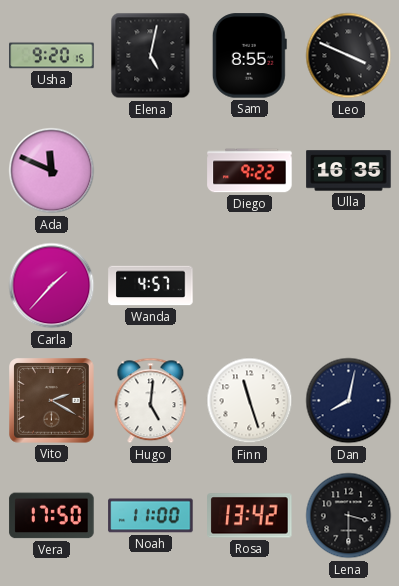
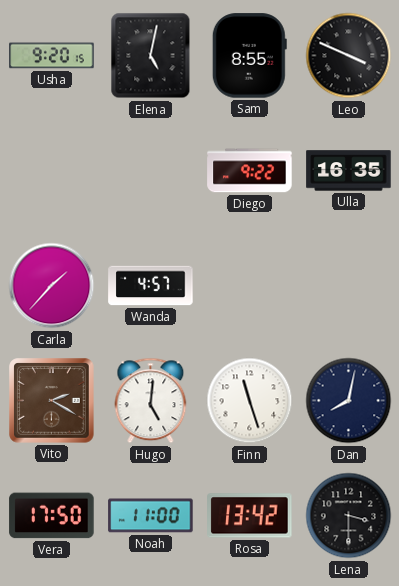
Ada: 11:49 -> none (52, 171)
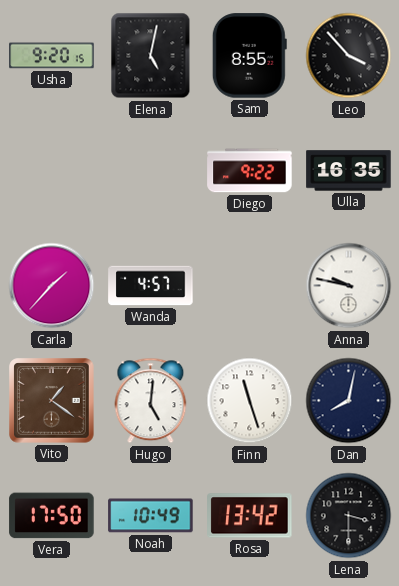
Leo: 3:49 -> 3:53 (349, 56)
Anna: none -> 9:47 (349, 286)
Vito: 2:20 -> 1:21 (52, 401)
Noah: 11:00 -> 10:49 (151, 516)
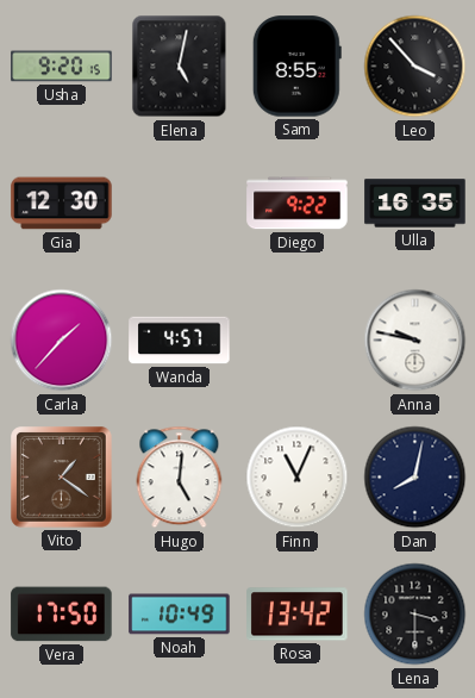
Gia: none -> 12:30 (62, 204)
Finn: 11:27 -> 11:04 (298, 478)
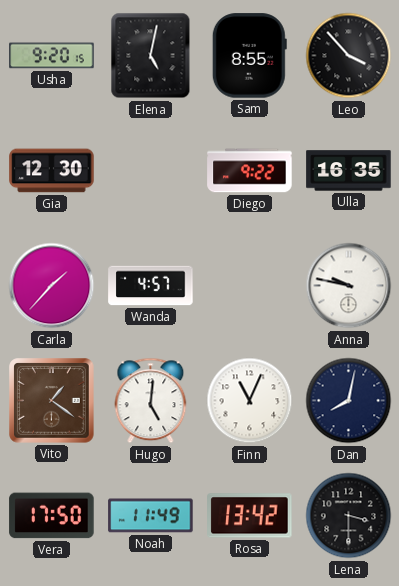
Noah: 10:49 -> 11:49 (151, 516)
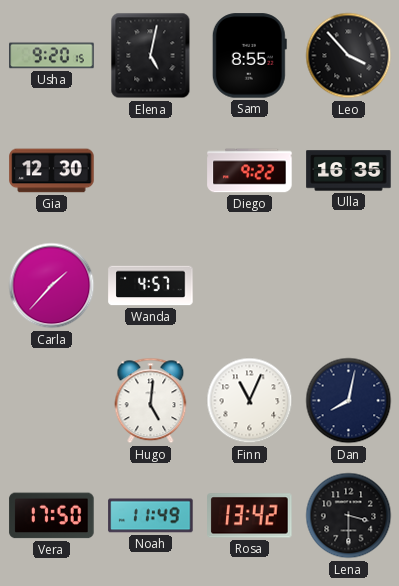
Anna: 9:47 -> none (349, 286)
Vito: 1:21 -> none (52, 401)
